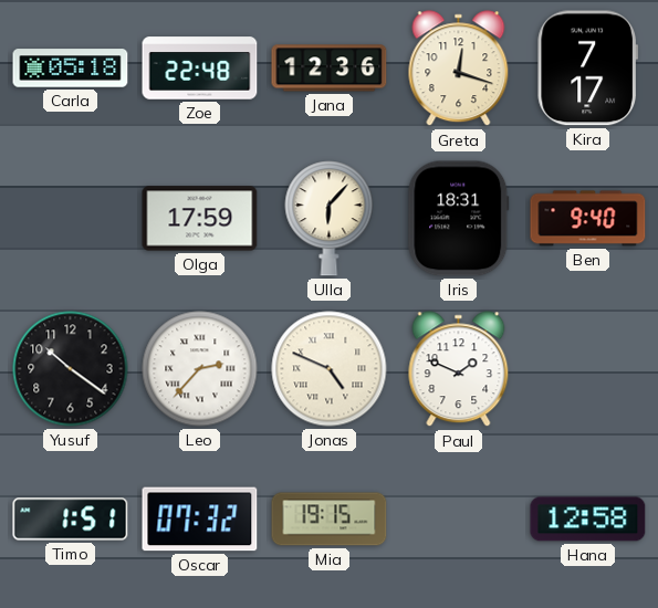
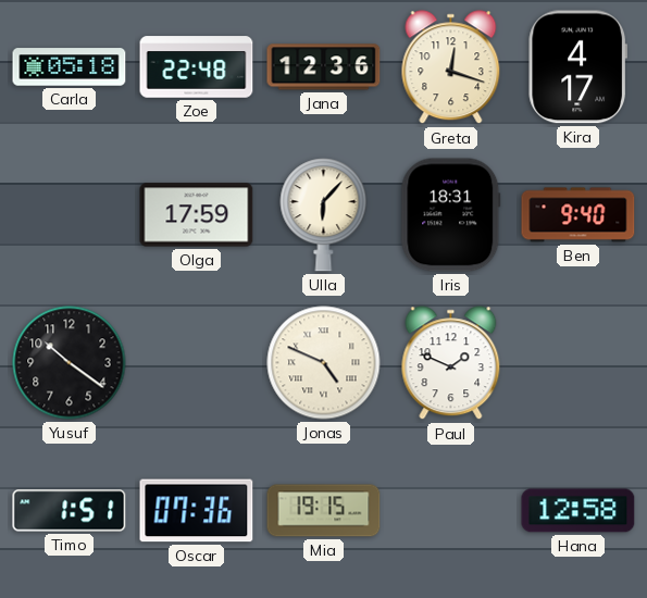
Kira: 7:17 -> 4:17 (577, 67)
Leo: 2:37 -> none (200, 369)
Oscar: 07:32 -> 07:36 (197, 511)
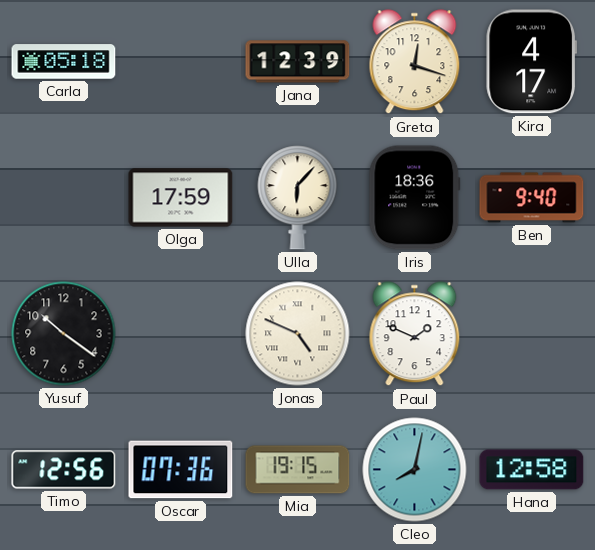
Zoe: 22:48 -> none (197, 67)
Jana: 12:36 -> 12:39 (298, 62)
Iris: 18:31 -> 18:36 (415, 198)
Timo: 1:51 -> 12:56 (64, 470)
Cleo: none -> 8:02 (415, 470)
